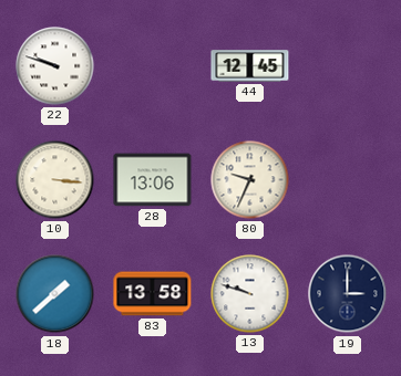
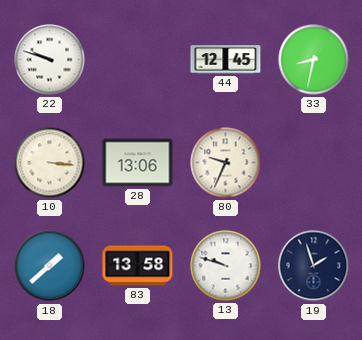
33: none -> 8:32 (314, 60)
19: 3:00 -> 1:57 (314, 266)
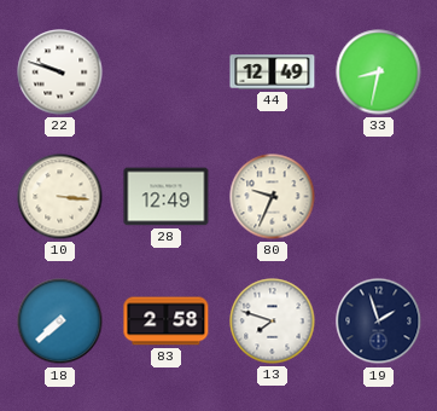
44: 12:45 -> 12:49 (273, 73)
28: 13:06 -> 12:49 (167, 197)
18: 1:38 -> 7:38 (60, 322)
83: 13:58 -> 2:58 (167, 322)
13: 9:48 -> 7:48 (273, 322)
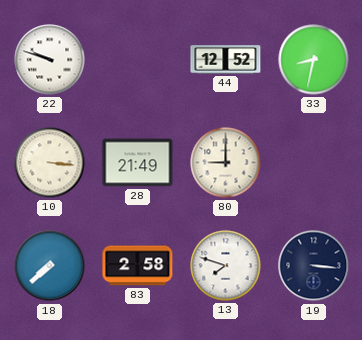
44: 12:49 -> 12:52 (226, 60)
28: 12:49 -> 21:49 (138, 163)
80: 9:34 -> 9:00 (226, 163)
19: 1:57 -> 3:16 (314, 266)
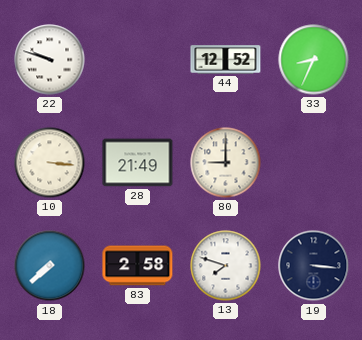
33: 8:32 -> 8:34 (314, 60)
